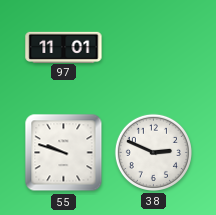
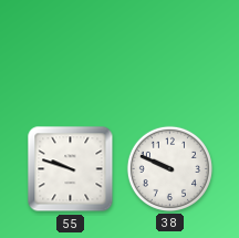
97: 11:01 -> none (64, 47)
38: 2:49 -> 9:49 (169, 168)
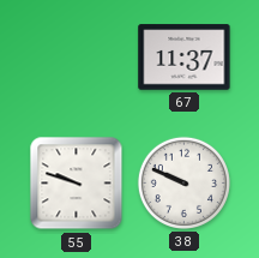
67: none -> 11:37 (185, 58)
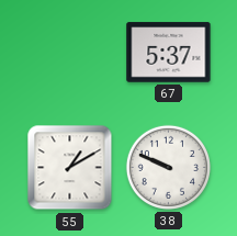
67: 11:37 -> 5:37 (169, 53)
55: 9:48 -> 1:10 (70, 168)
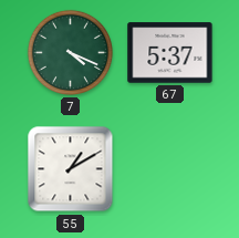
7: none -> 4:19 (70, 52)
38: 9:49 -> none (168, 167)
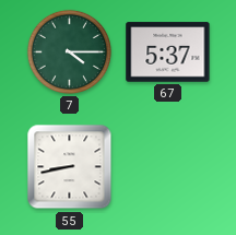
7: 4:19 -> 4:15 (69, 51)
55: 1:10 -> 8:43 (70, 167)
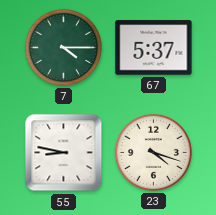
55: 8:43 -> 8:47 (64, 153)
23: none -> 4:18 (153, 152)
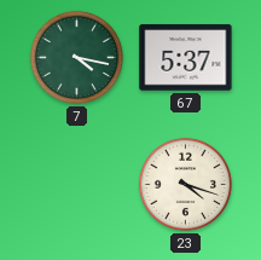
7: 4:15 -> 4:17 (76, 57)
55: 8:47 -> none (64, 153)
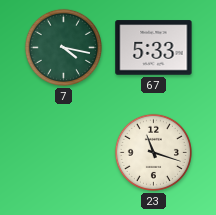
67: 5:37 -> 5:33 (154, 48)
23: 4:18 -> 11:18 (153, 152)
